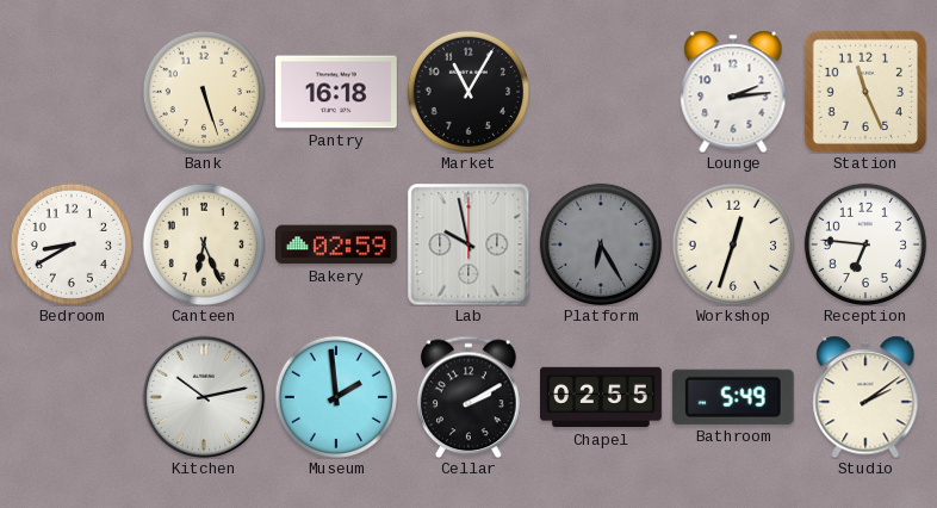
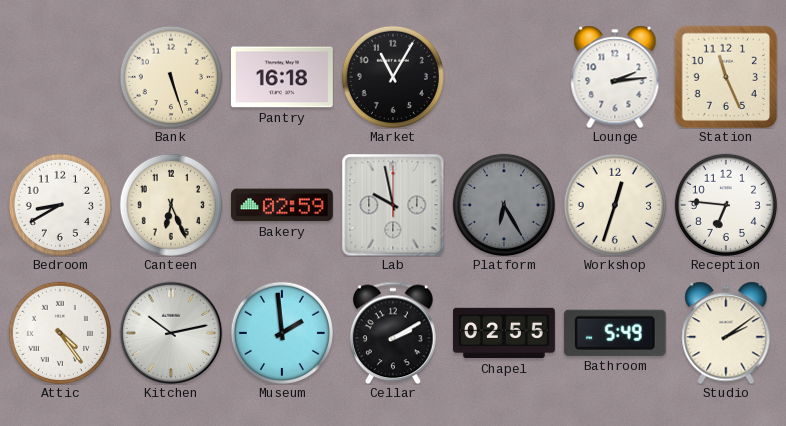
Attic: none -> 4:24 (60, 333)
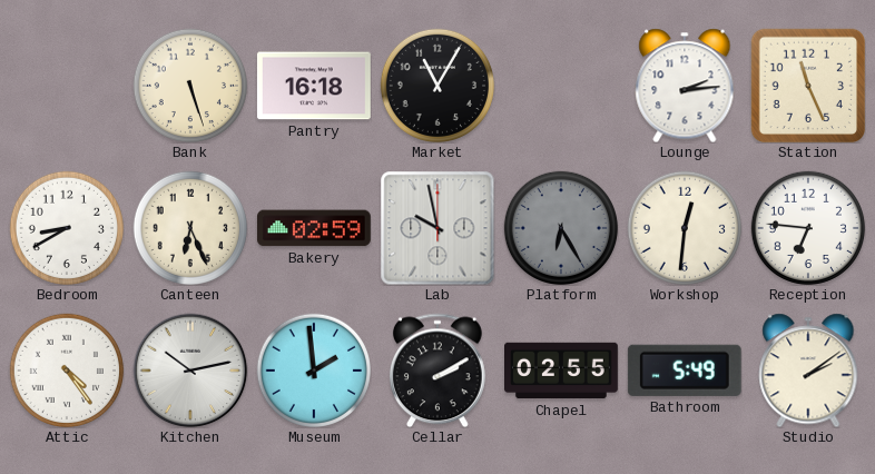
Workshop: 12:33 -> 12:31 (685, 228)
